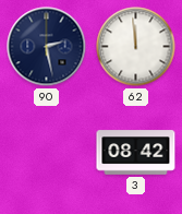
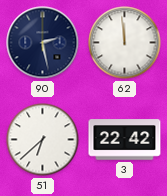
51: none -> 6:38 (43, 140)
3: 08:42 -> 22:42 (125, 140)
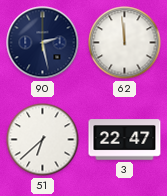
3: 22:42 -> 22:47 (125, 140)
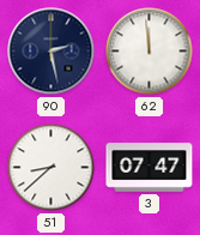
51: 6:38 -> 8:38 (51, 168)
3: 22:47 -> 07:47 (150, 168)
